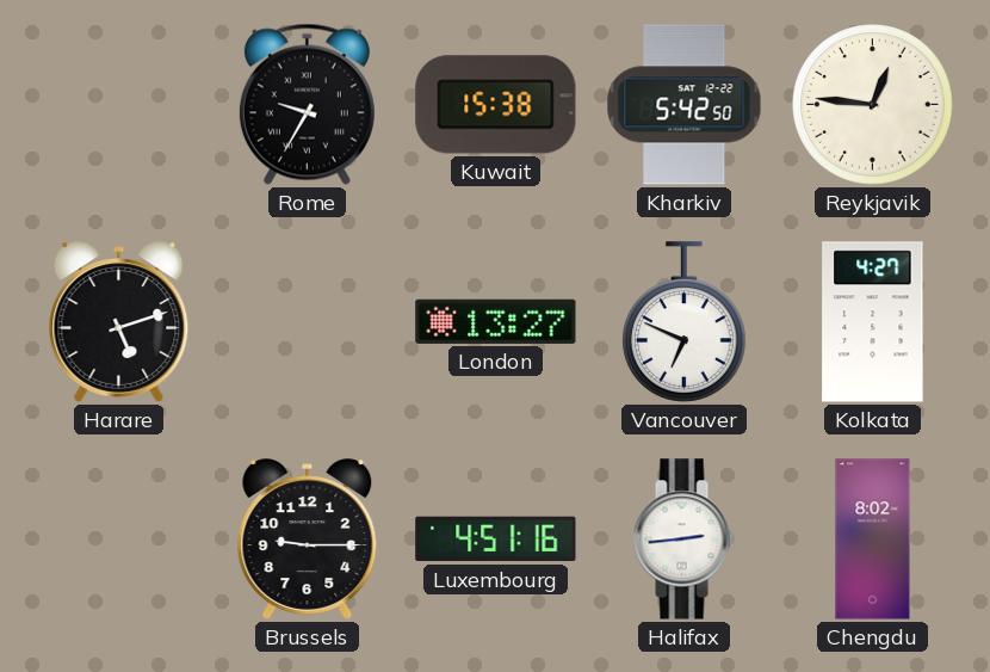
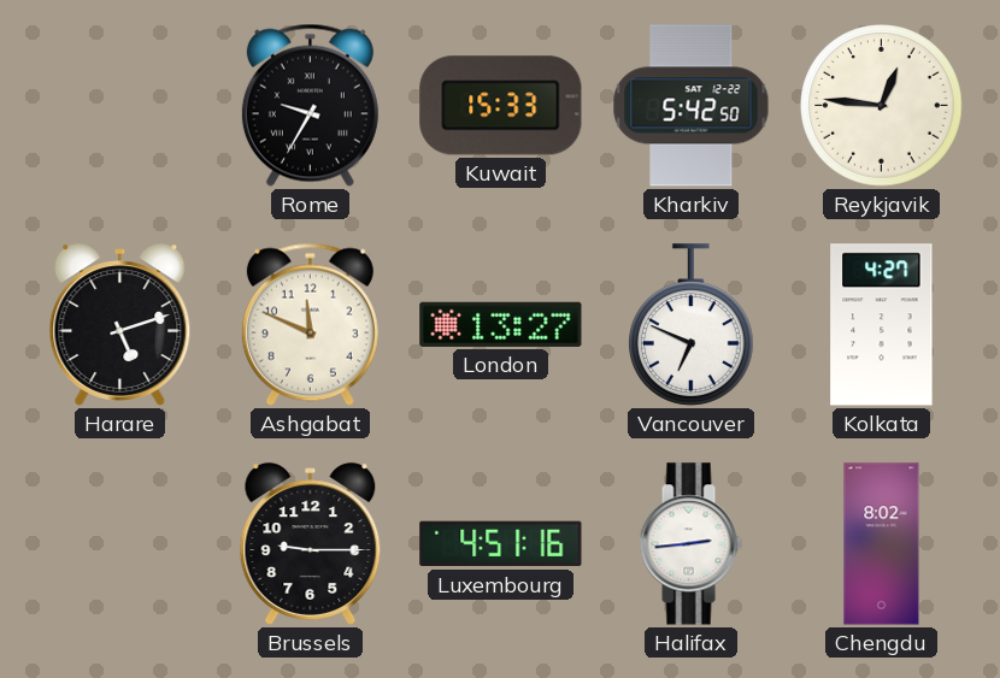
Kuwait: 15:38 -> 15:33 (501, 106)
Ashgabat: none -> 11:49 (310, 324)
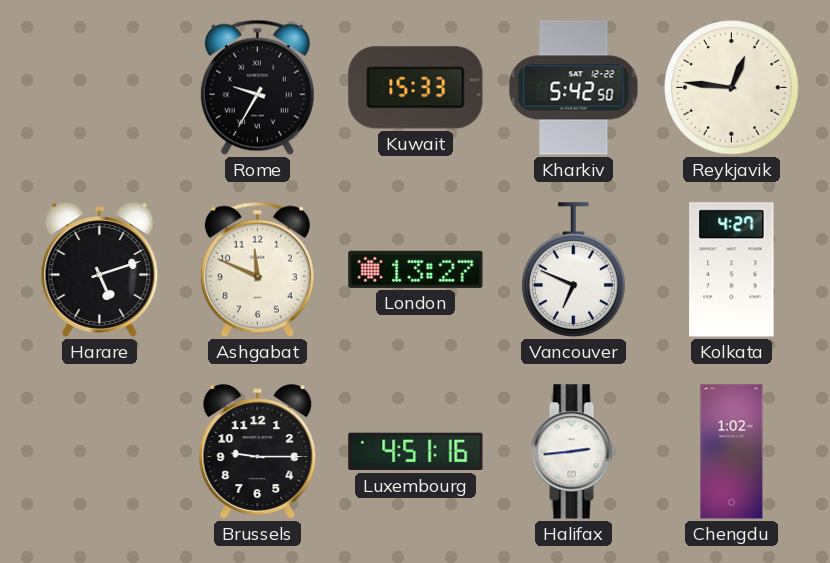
Chengdu: 8:02 -> 1:02 (732, 452)
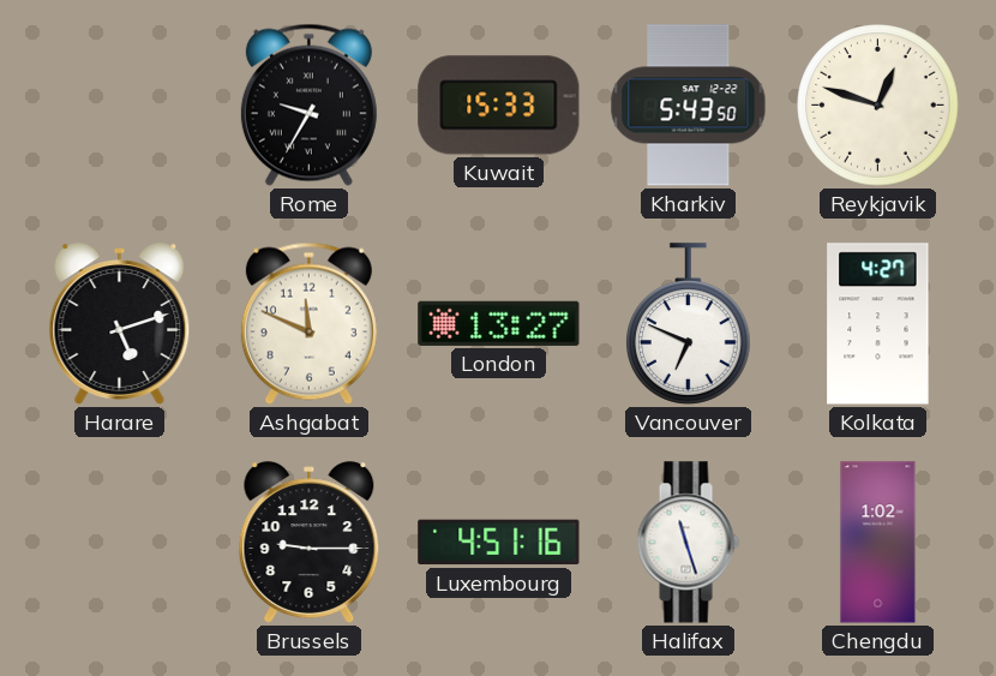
Kharkiv: 5:42 -> 5:43 (689, 106)
Reykjavik: 12:46 -> 12:48 (878, 106)
Halifax: 2:44 -> 11:27 (688, 543)
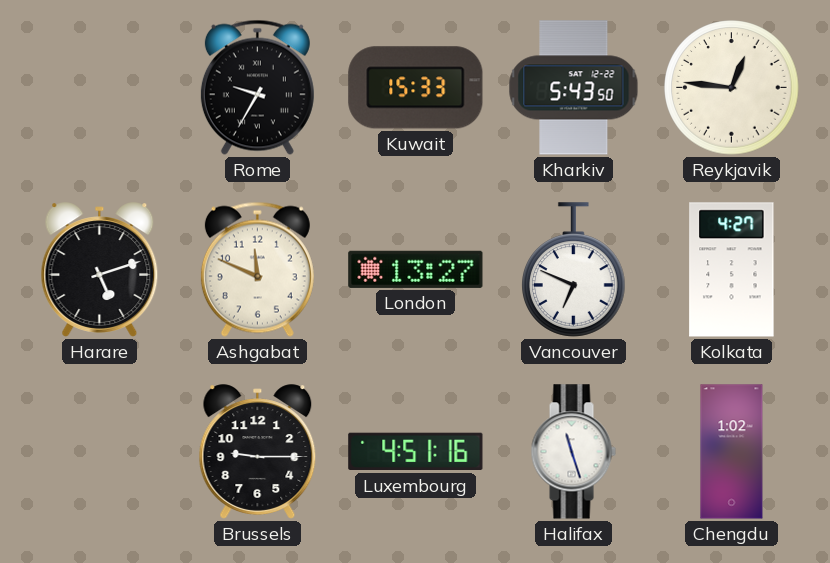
Reykjavik: 12:48 -> 12:46 (732, 88)
